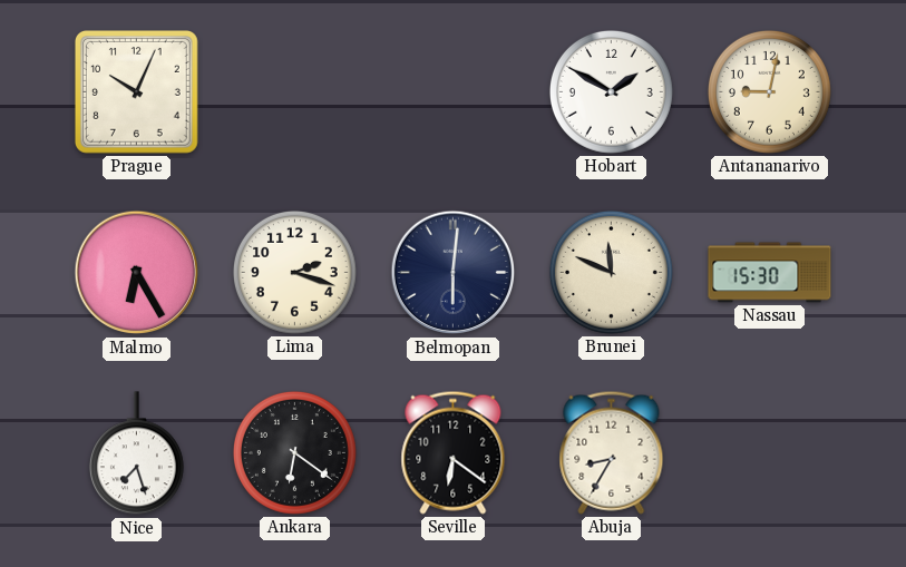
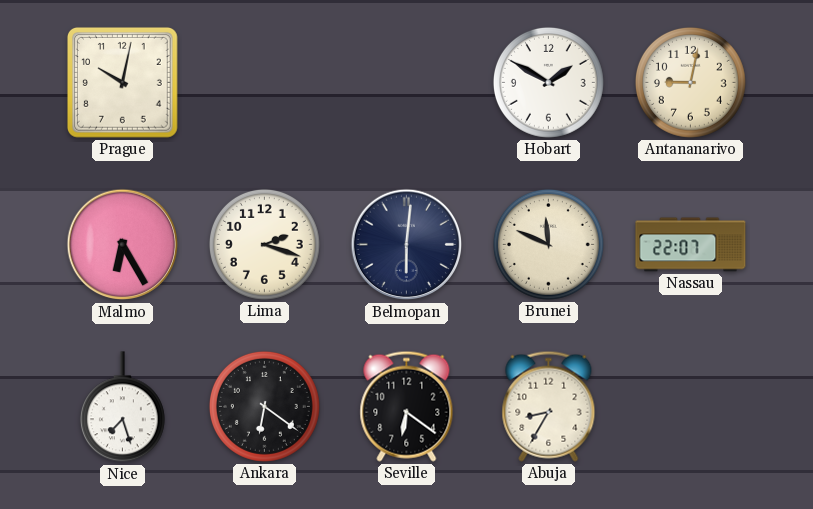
Prague: 10:04 -> 10:02 (122, 82)
Nassau: 15:30 -> 22:07 (691, 245)
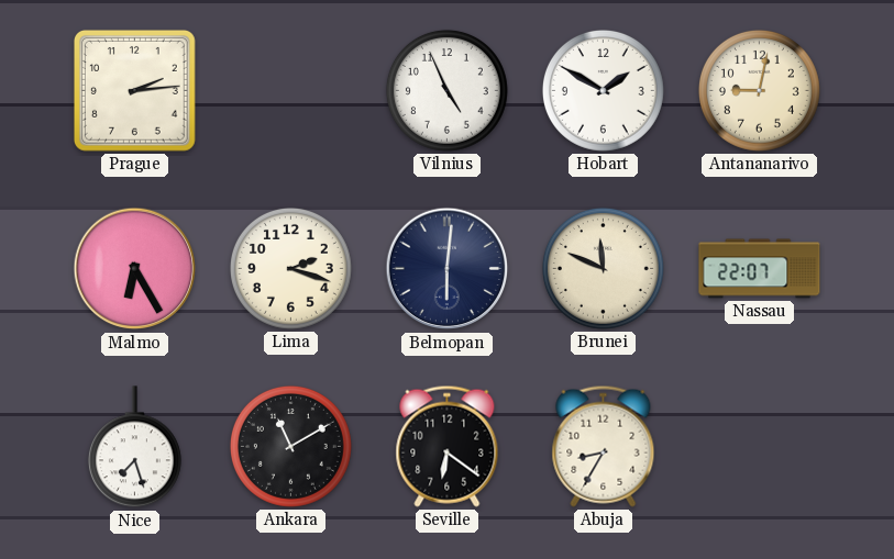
Prague: 10:02 -> 2:14 (134, 90)
Vilnius: none -> 4:56 (446, 90)
Ankara: 6:21 -> 11:10 (290, 446)
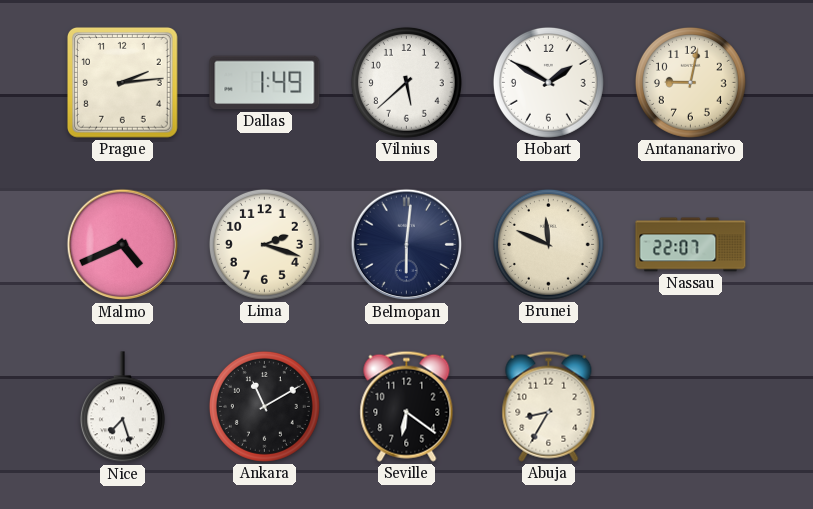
Dallas: none -> 1:49 (265, 83)
Vilnius: 4:56 -> 5:38 (406, 82)
Malmo: 6:25 -> 4:41 (123, 245)
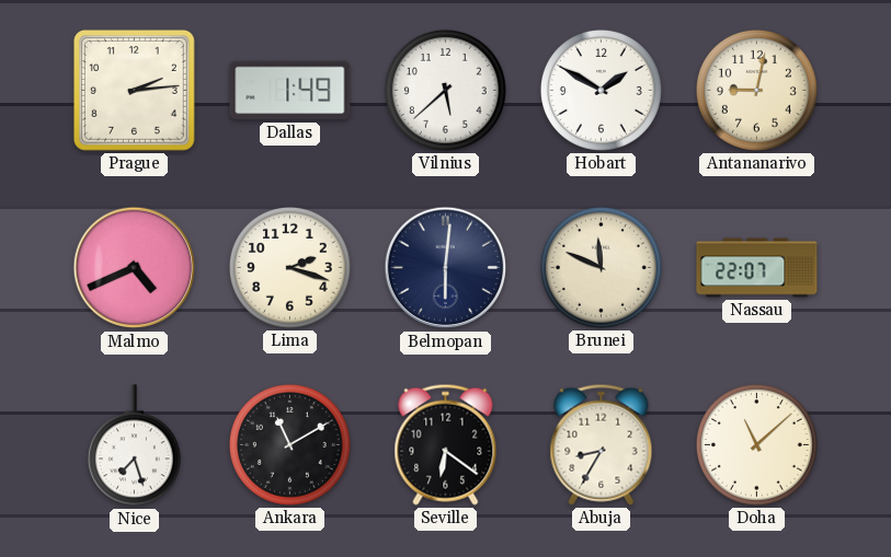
Doha: none -> 11:08 (756, 444)
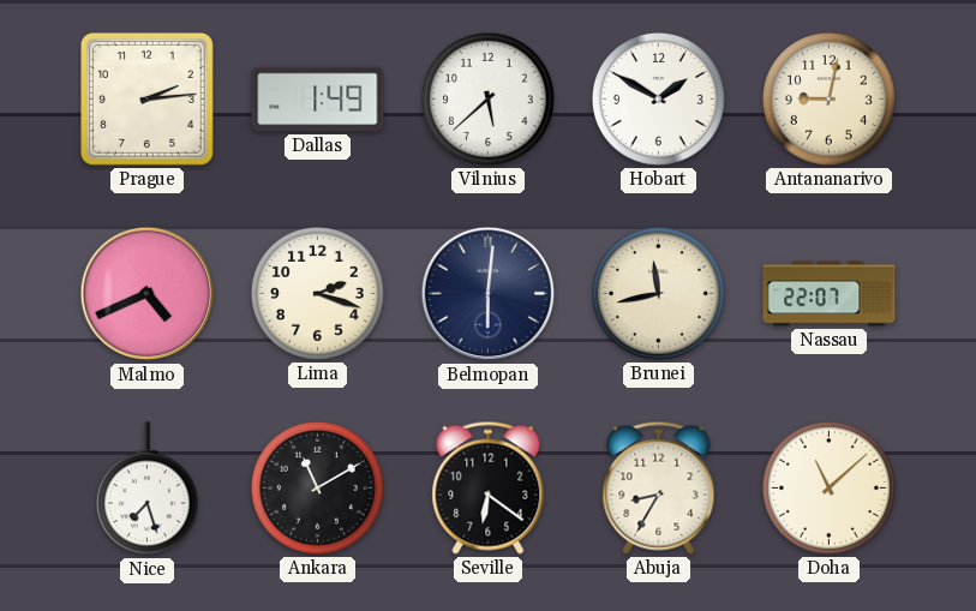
Brunei: 11:49 -> 11:43 (658, 293)
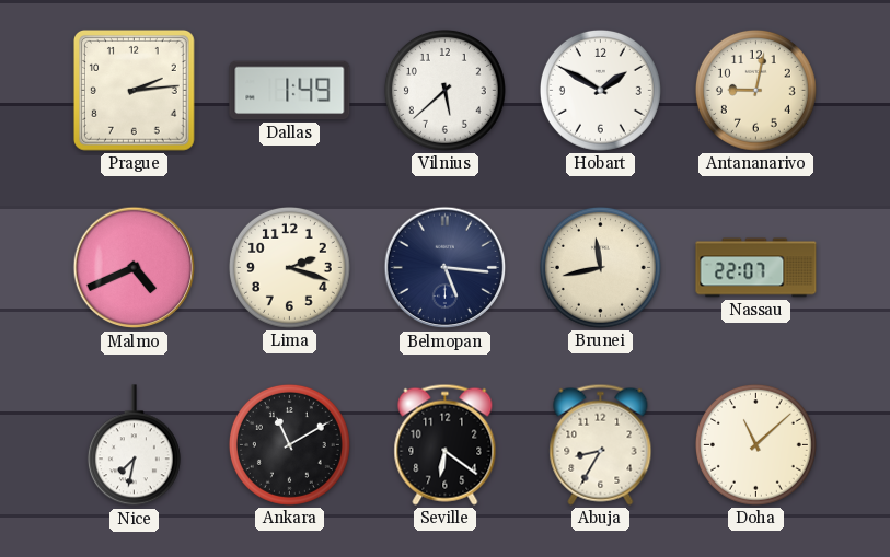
Belmopan: 6:01 -> 5:16 (446, 268)
Nice: 7:27 -> 7:32 (134, 445)
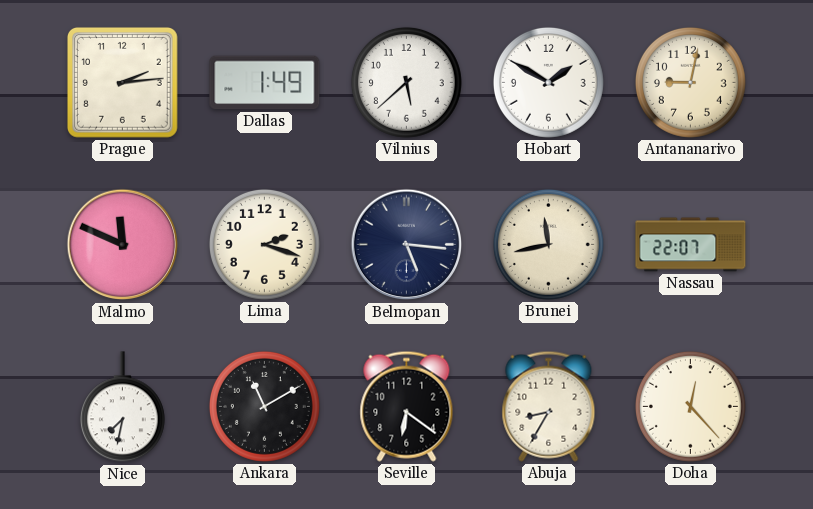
Malmo: 4:41 -> 11:49 (123, 245)
Doha: 11:08 -> 12:23 (690, 406)
